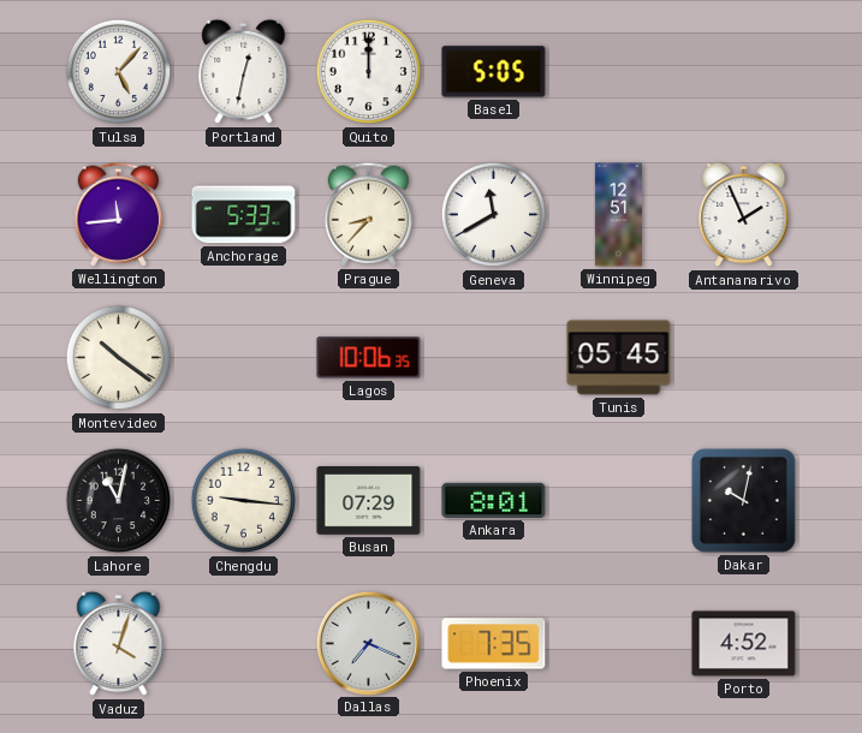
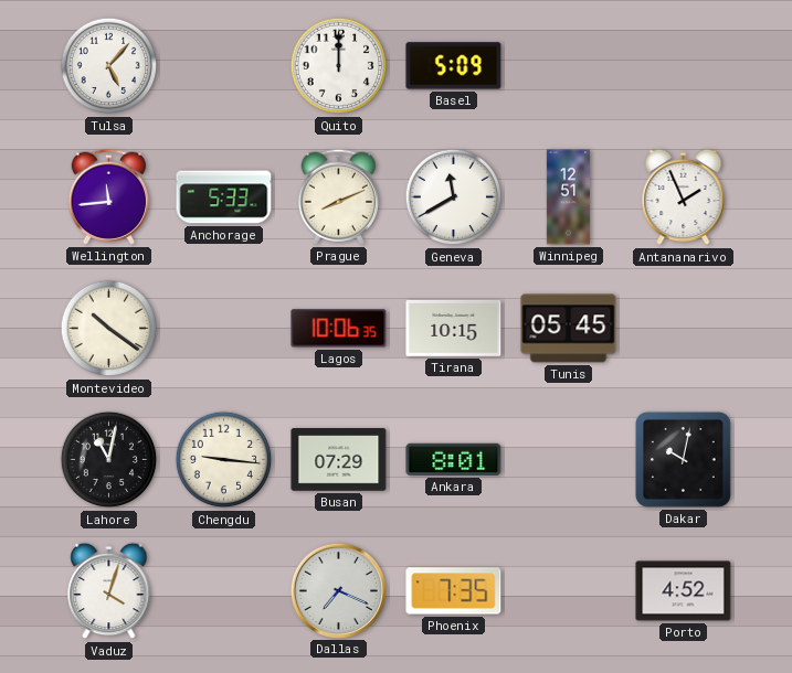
Portland: 12:32 -> none (244, 72)
Basel: 5:05 -> 5:09 (454, 66)
Prague: 8:37 -> 8:11 (339, 196)
Tirana: none -> 10:15 (454, 328)
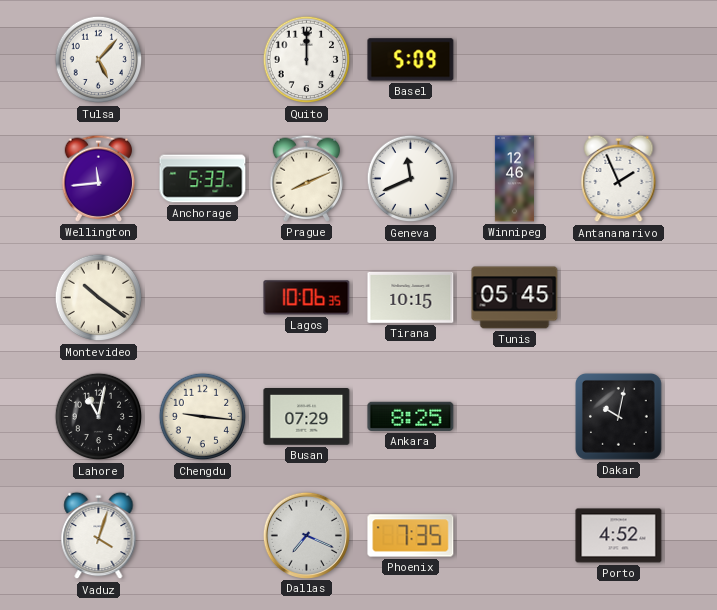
Geneva: 11:40 -> 11:41 (411, 179)
Winnipeg: 12:51 -> 12:46 (514, 179)
Ankara: 8:01 -> 8:25 (411, 416)
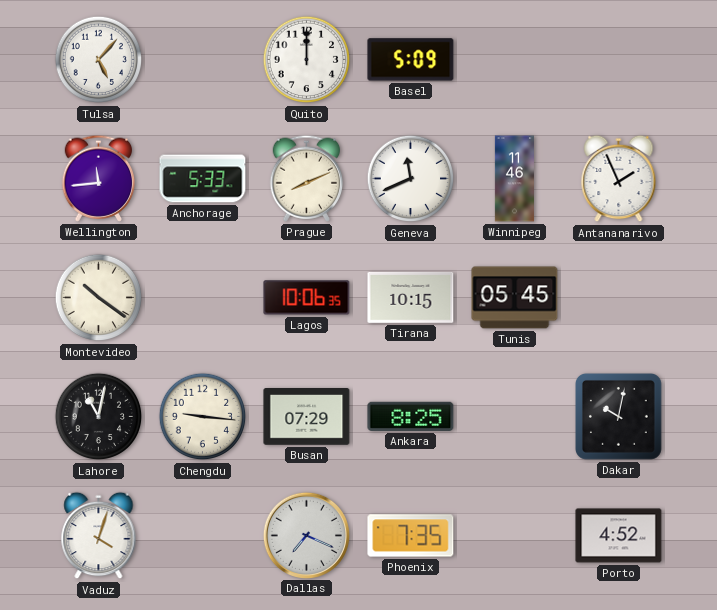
Winnipeg: 12:46 -> 11:46 (514, 179)
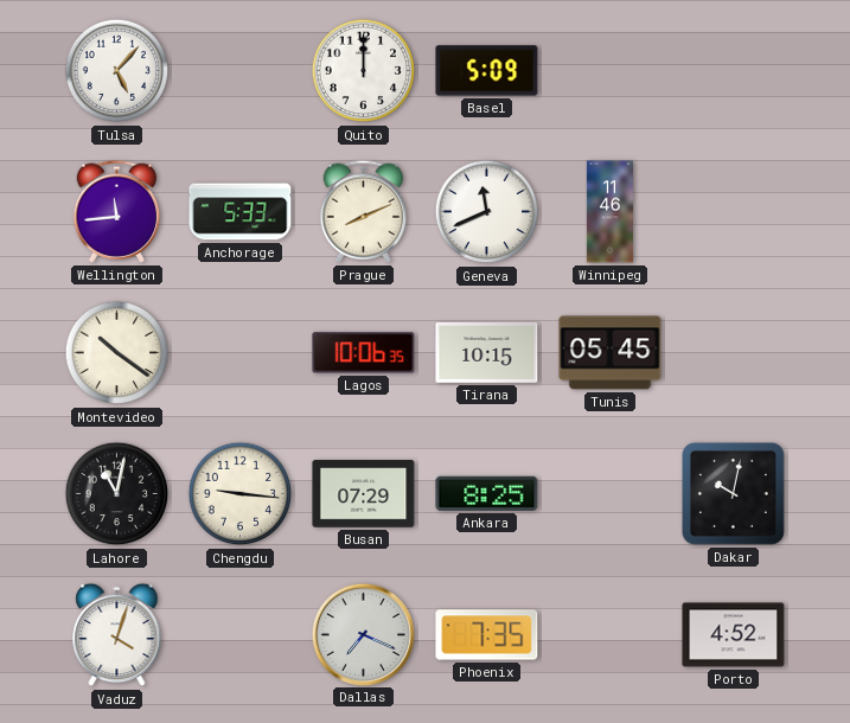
Antananarivo: 1:56 -> none (619, 179)
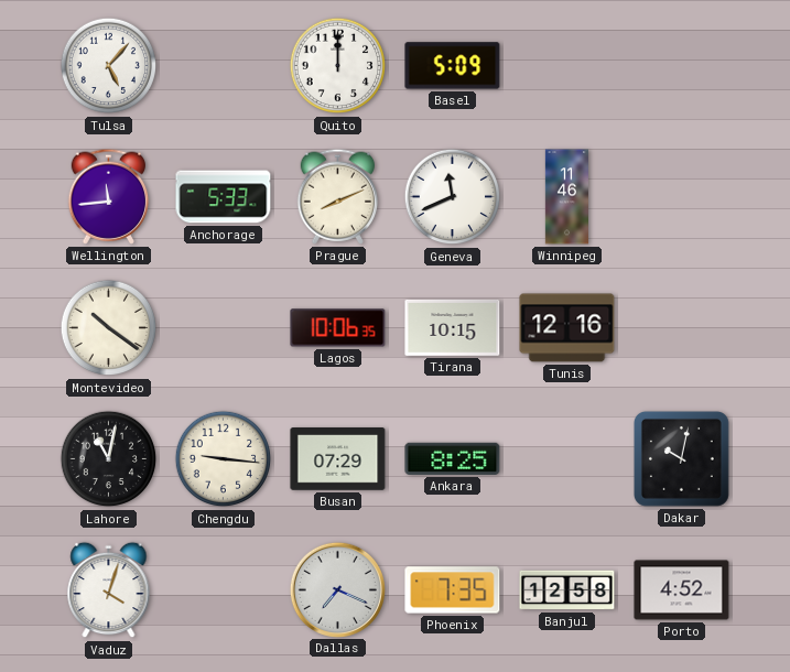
Tunis: 05:45 -> 12:16 (567, 328)
Banjul: none -> 12:58 (567, 590)
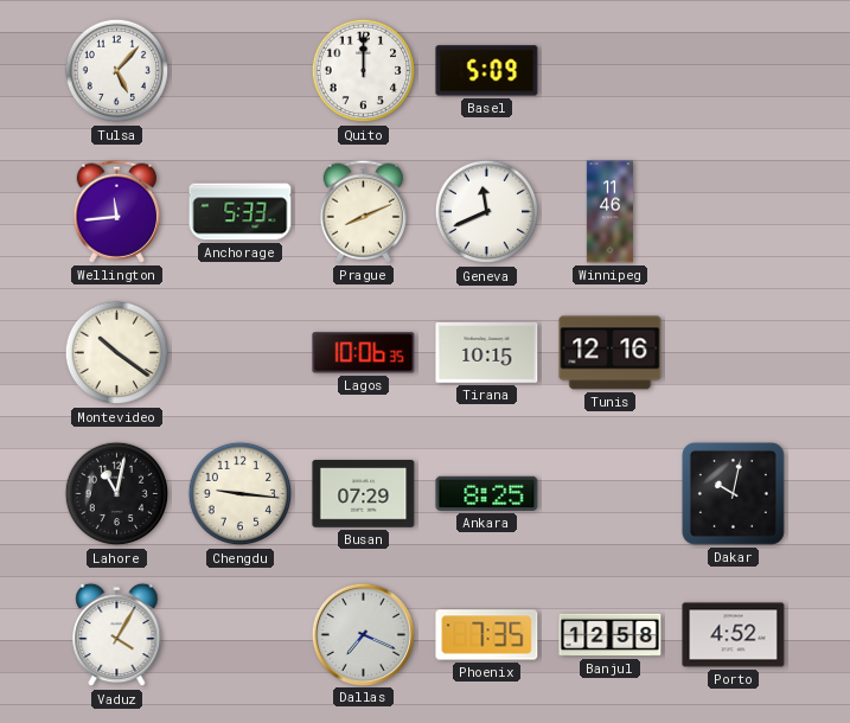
Vaduz: 4:03 -> 4:05 (117, 635)
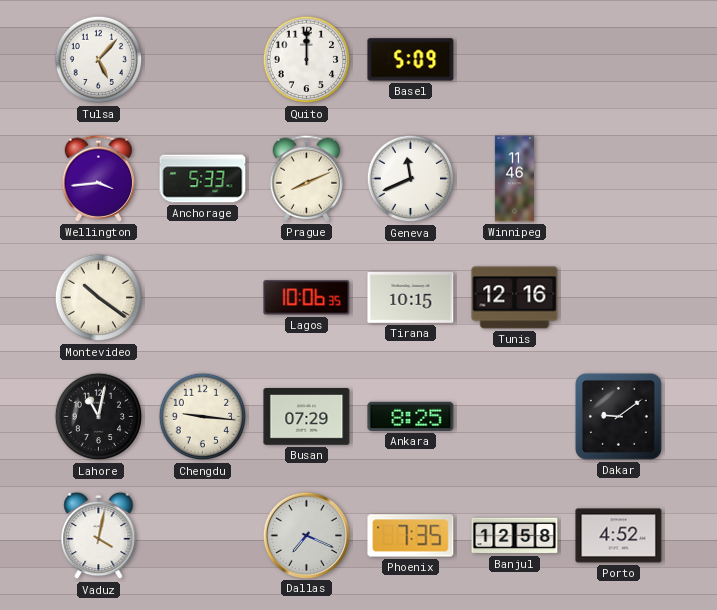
Wellington: 11:44 -> 3:44 (99, 178)
Dakar: 10:02 -> 9:09 (619, 417)
Vaduz: 4:05 -> 4:02 (99, 536)
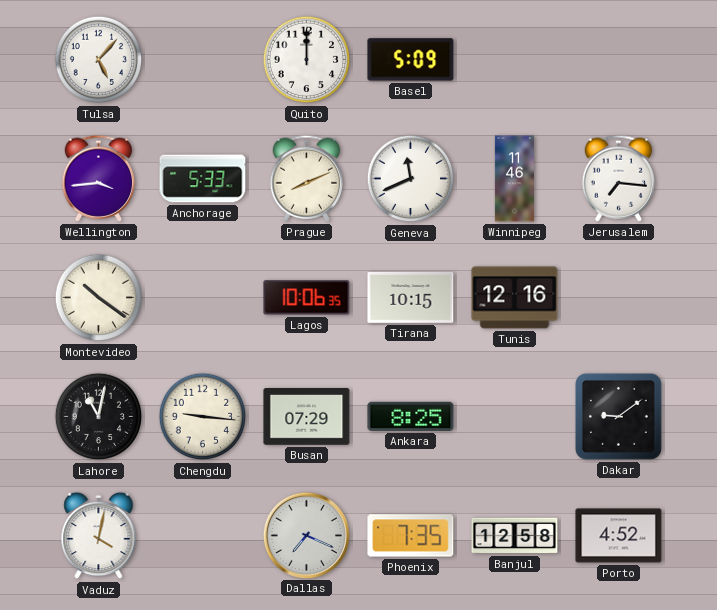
Jerusalem: none -> 7:16 (619, 178)
